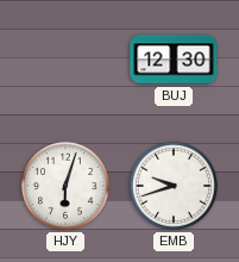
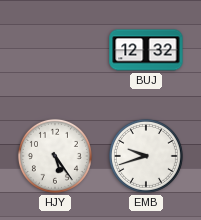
BUJ: 12:30 -> 12:32 (146, 50)
HJY: 6:03 -> 5:24 (55, 156)
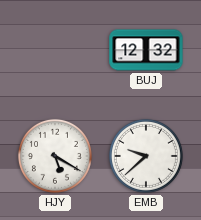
HJY: 5:24 -> 5:20 (55, 156)
EMB: 9:42 -> 9:38 (146, 156)
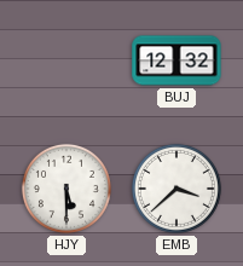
HJY: 5:20 -> 5:30 (66, 189)
EMB: 9:38 -> 3:38 (177, 189)
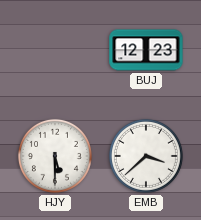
BUJ: 12:32 -> 12:23 (146, 50)
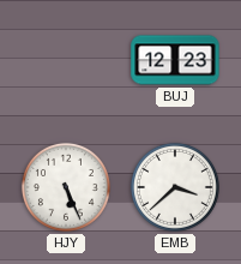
HJY: 5:30 -> 5:26 (66, 187)
